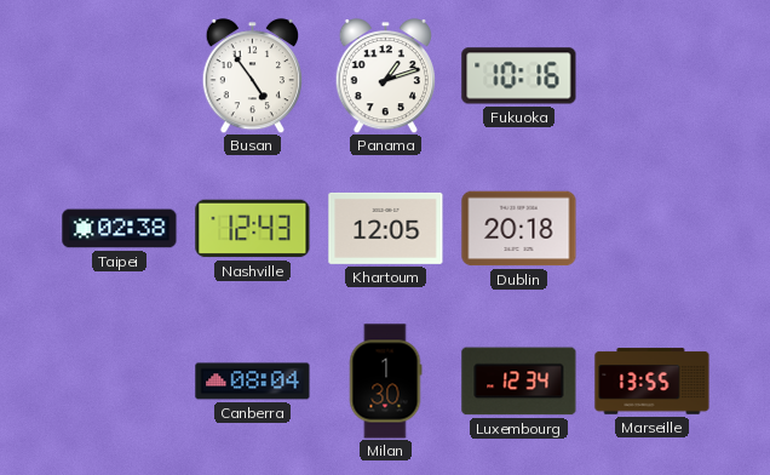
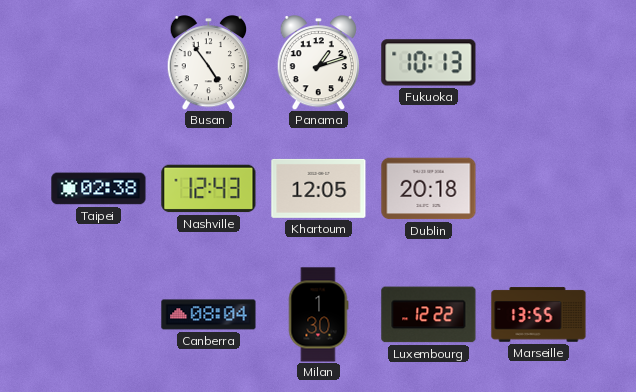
Fukuoka: 10:16 -> 10:13 (429, 63)
Luxembourg: 12:34 -> 12:22 (429, 315)
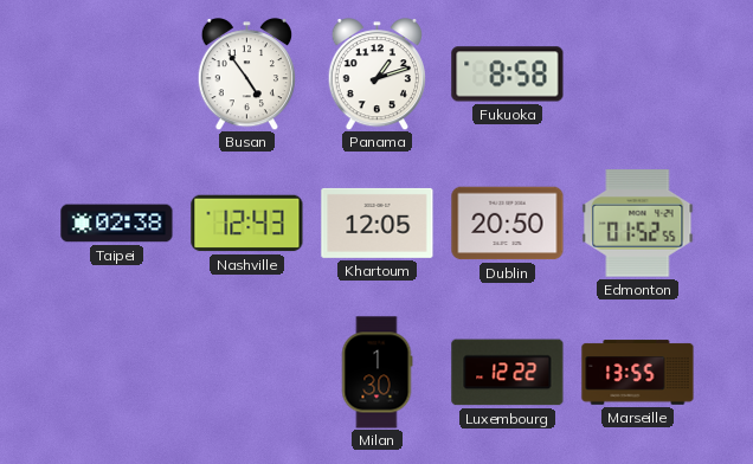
Fukuoka: 10:13 -> 8:58 (508, 75)
Dublin: 20:18 -> 20:50 (508, 224)
Edmonton: none -> 01:52 (638, 224)
Canberra: 08:04 -> none (209, 315)
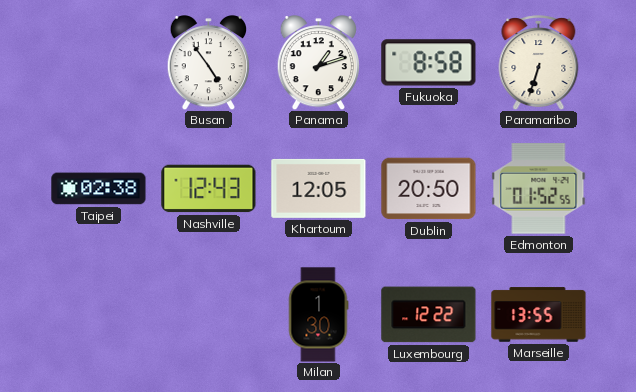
Paramaribo: none -> 6:33 (539, 63)
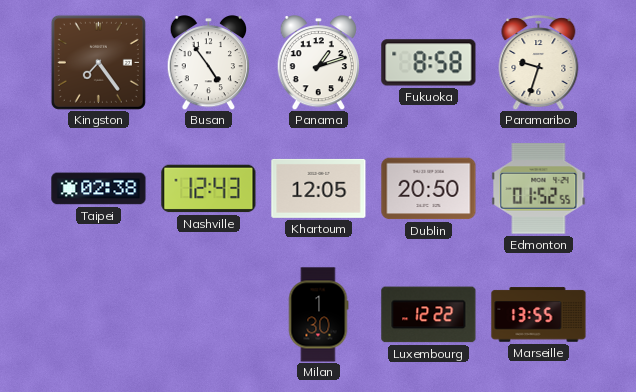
Kingston: none -> 7:24 (98, 62)
Paramaribo: 6:33 -> 9:33 (539, 63)
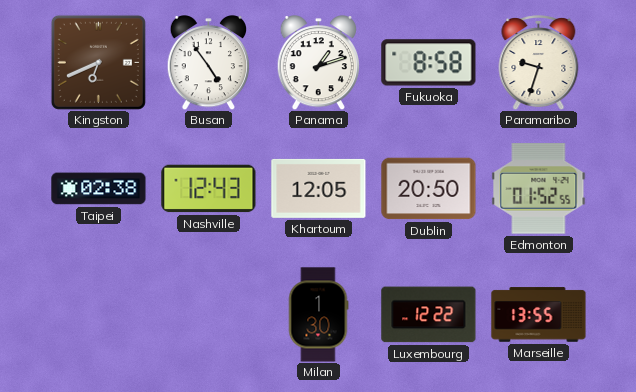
Kingston: 7:24 -> 6:41 (98, 62)
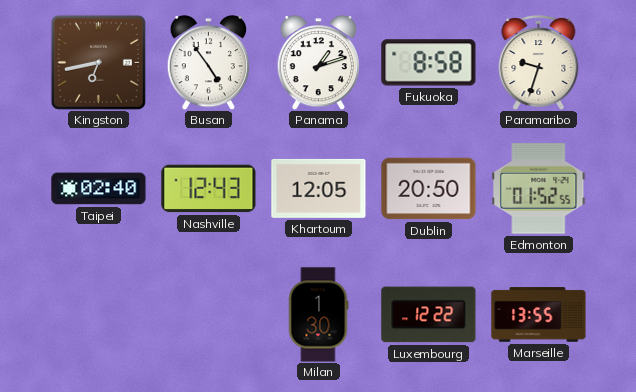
Kingston: 6:41 -> 6:43 (98, 62)
Taipei: 02:38 -> 02:40 (99, 189)
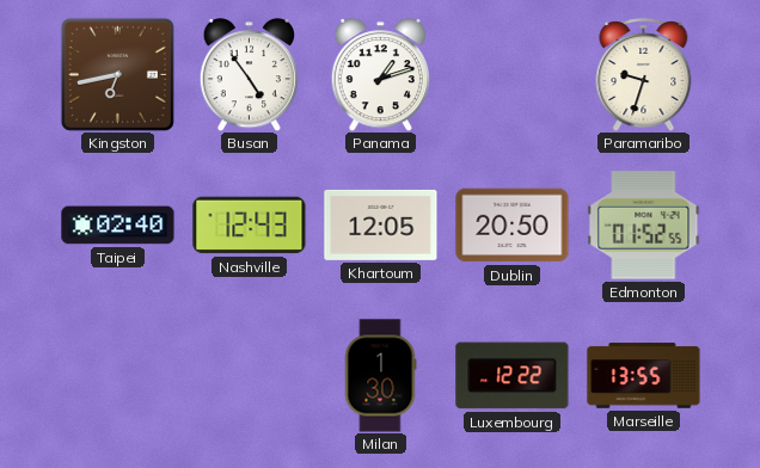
Fukuoka: 8:58 -> none (429, 63)
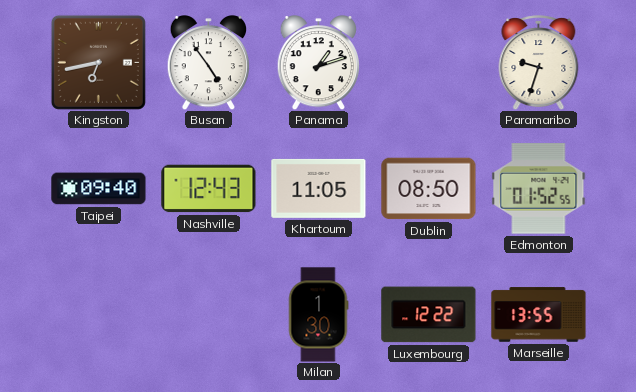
Taipei: 02:40 -> 09:40 (99, 189)
Khartoum: 12:05 -> 11:05 (319, 188)
Dublin: 20:50 -> 08:50 (429, 189)
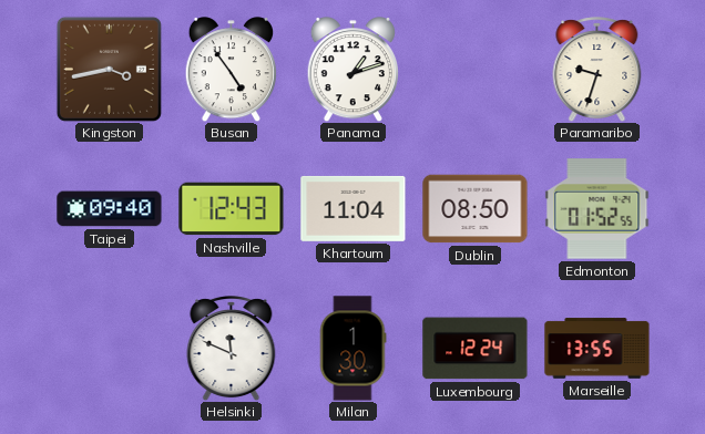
Kingston: 6:43 -> 3:43 (109, 69)
Khartoum: 11:05 -> 11:04 (354, 208)
Helsinki: none -> 11:49 (232, 349)
Luxembourg: 12:22 -> 12:24 (476, 349)
